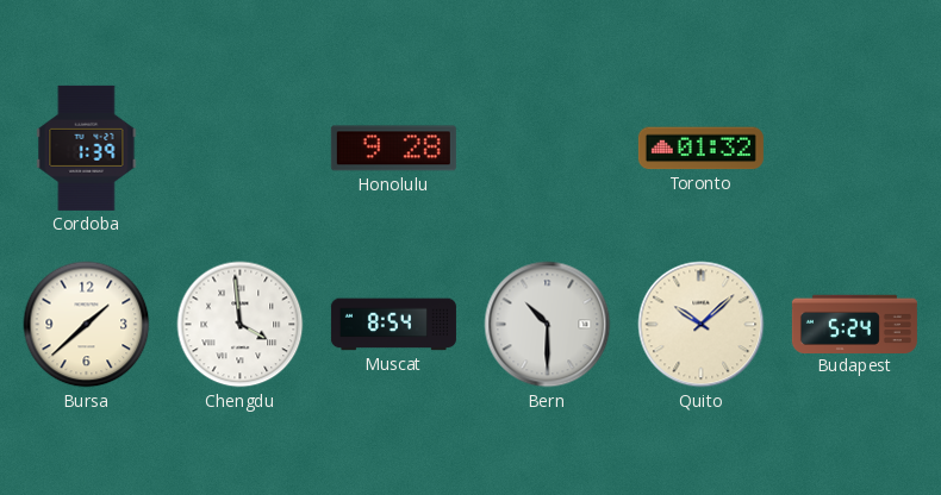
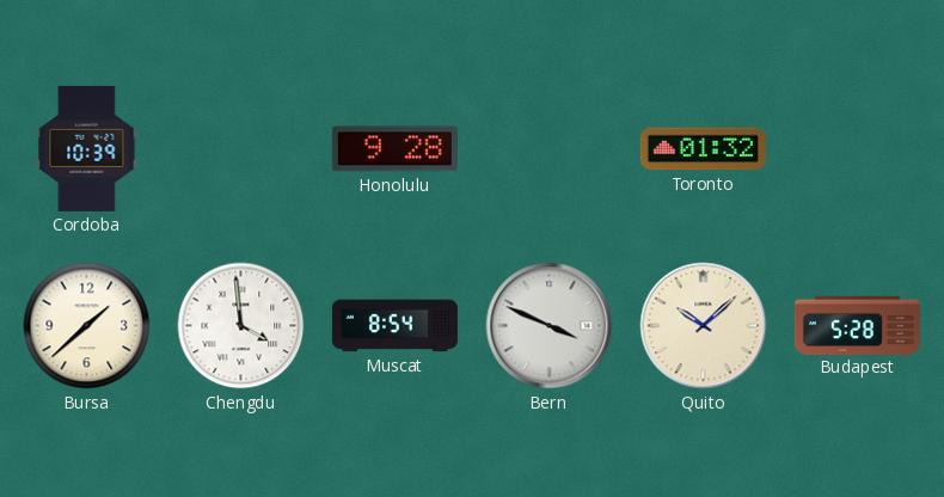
Cordoba: 1:39 -> 10:39 (87, 148)
Bern: 10:30 -> 3:49 (550, 326)
Budapest: 5:24 -> 5:28 (857, 325)
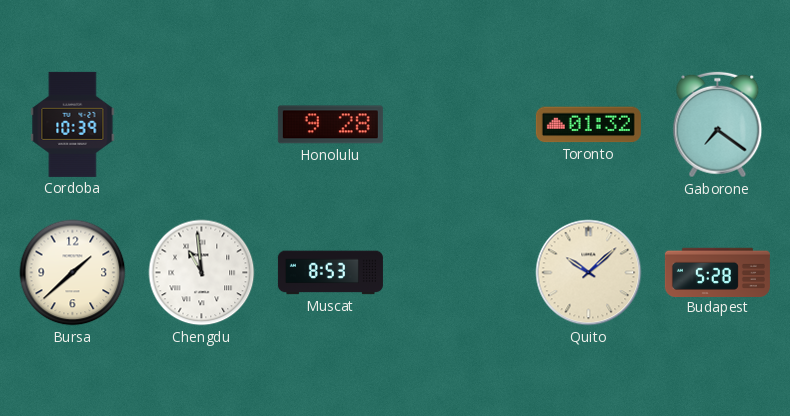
Gaborone: none -> 7:21 (718, 125)
Chengdu: 3:59 -> 10:59 (202, 273)
Muscat: 8:54 -> 8:53 (330, 273)
Bern: 3:49 -> none (550, 326)
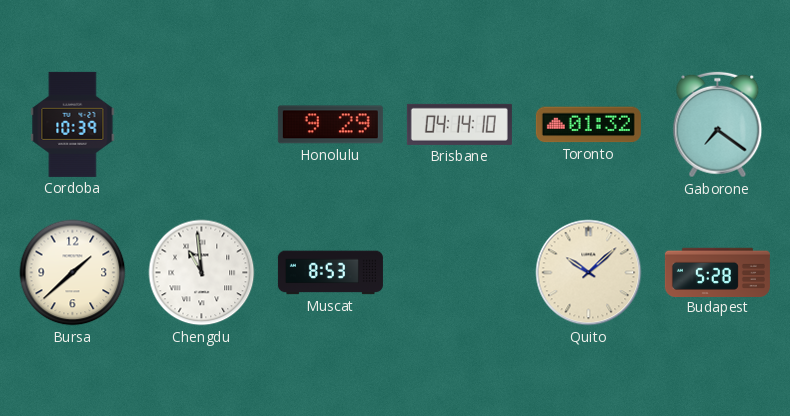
Honolulu: 9:28 -> 9:29 (330, 125)
Brisbane: none -> 04:14 (459, 124)
